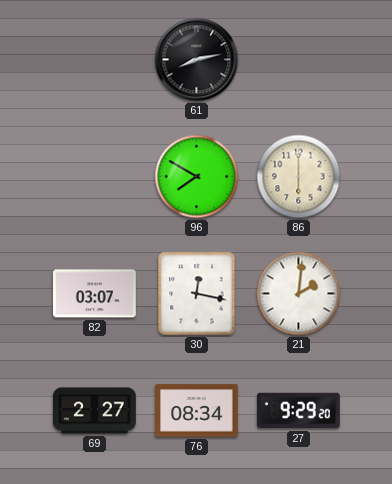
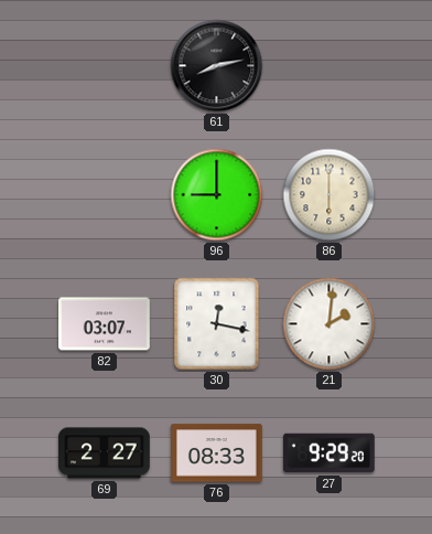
96: 7:50 -> 9:00 (217, 195)
76: 08:34 -> 08:33 (217, 453)
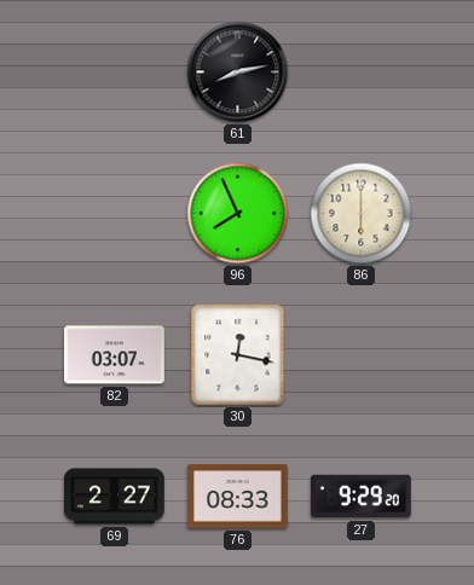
96: 9:00 -> 7:56 (238, 214)
21: 2:01 -> none (330, 324)
